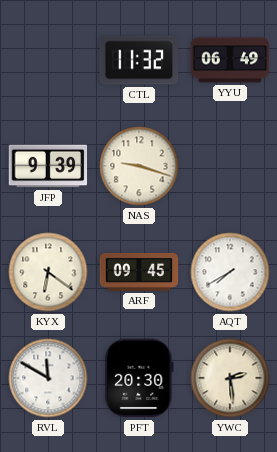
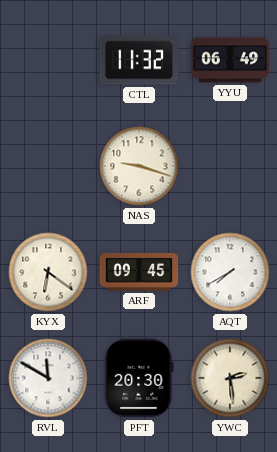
JFP: 9:39 -> none (48, 166)
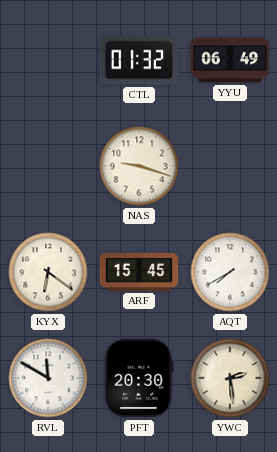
CTL: 11:32 -> 01:32 (139, 60)
ARF: 09:45 -> 15:45 (139, 272)
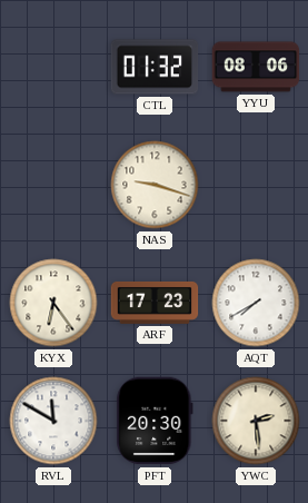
YYU: 06:49 -> 08:06 (256, 67)
KYX: 6:21 -> 6:24 (53, 303)
ARF: 15:45 -> 17:23 (155, 303)
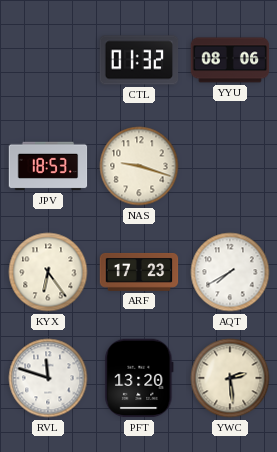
JPV: none -> 18:53 (48, 166)
RVL: 11:50 -> 11:48 (48, 378)
PFT: 20:30 -> 13:20 (139, 378)
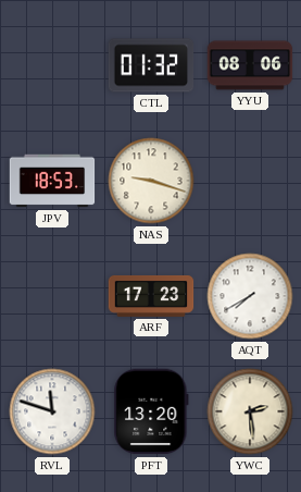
KYX: 6:24 -> none (48, 272)
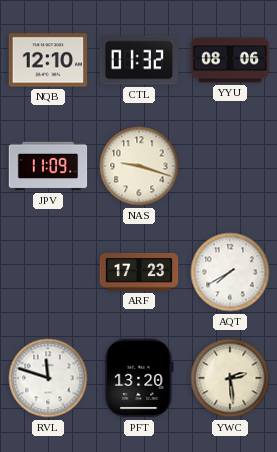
NQB: none -> 12:10 (48, 60)
JPV: 18:53 -> 11:09 (48, 166)
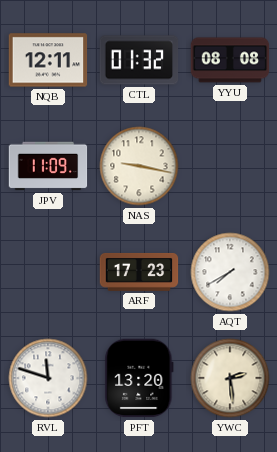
NQB: 12:10 -> 12:11 (48, 60)
YYU: 08:06 -> 08:08 (230, 60)
NAS: 9:18 -> 9:17 (139, 166)
